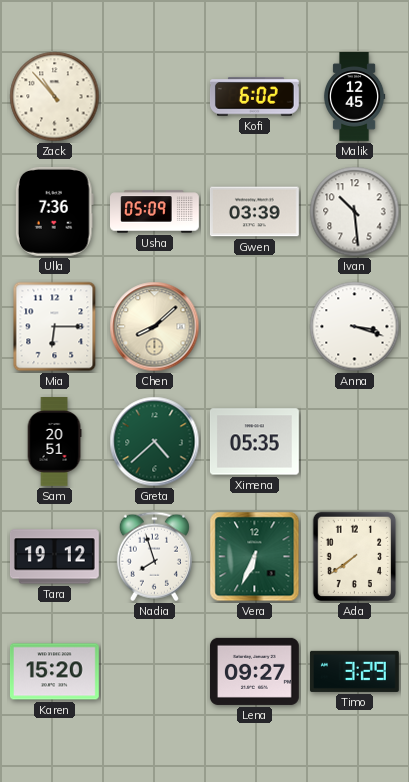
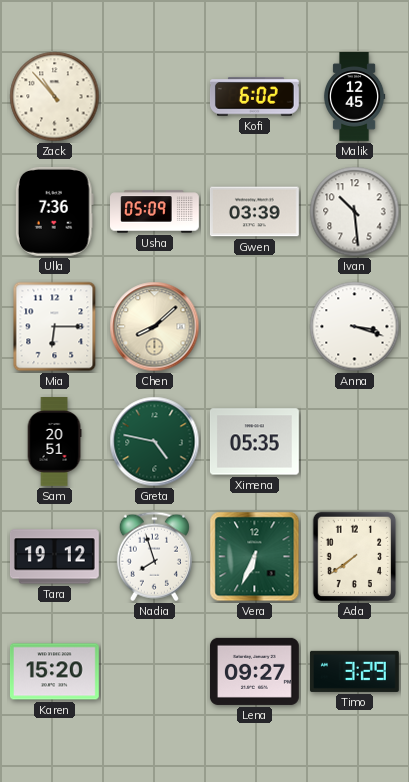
Greta: 4:38 -> 4:47 (155, 442)
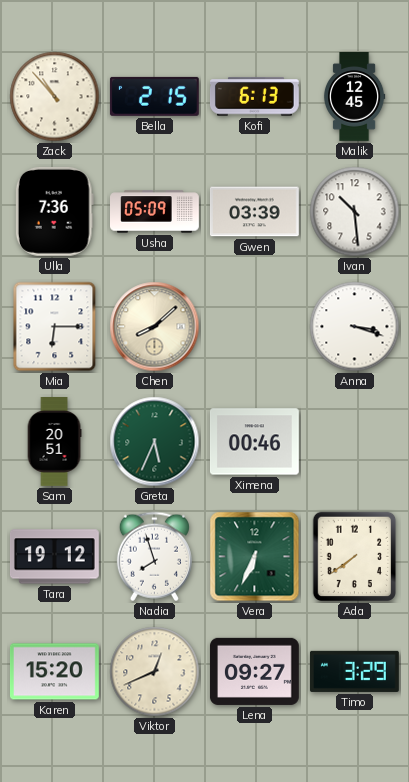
Bella: none -> 2:15 (154, 96)
Kofi: 6:02 -> 6:13 (254, 97)
Greta: 4:47 -> 5:34 (155, 442)
Ximena: 05:35 -> 00:46 (254, 442)
Viktor: none -> 12:41 (155, 672)
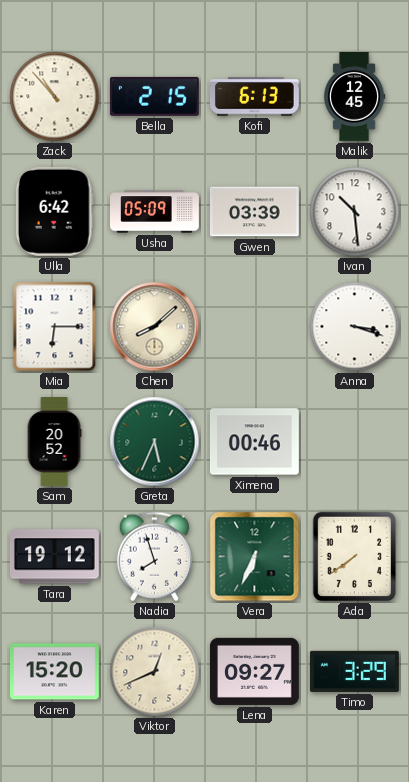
Ulla: 7:36 -> 6:42 (54, 211)
Sam: 20:51 -> 20:52 (54, 442)
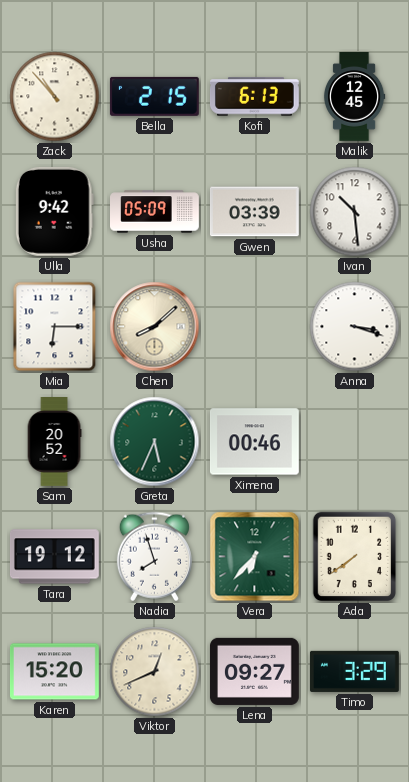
Ulla: 6:42 -> 9:42 (54, 211)
Vera: 6:34 -> 6:37 (255, 557)
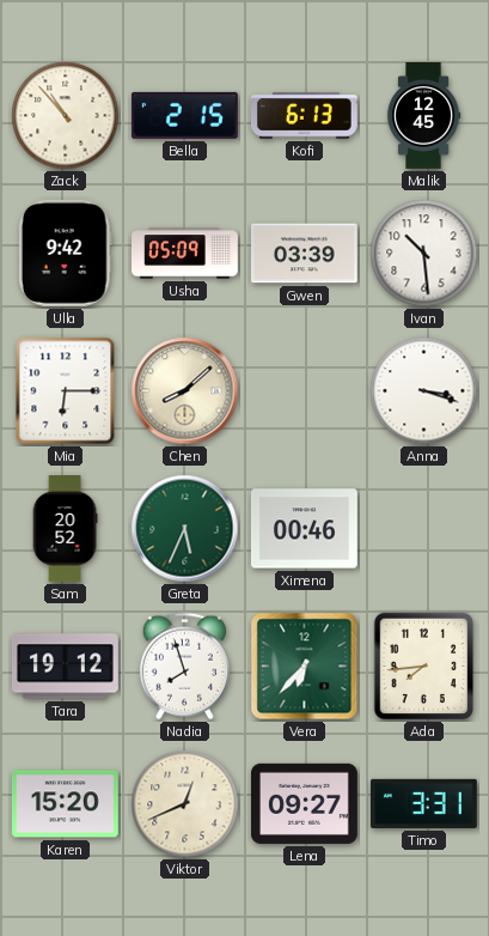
Ada: 7:39 -> 7:44 (424, 667)
Timo: 3:29 -> 3:31 (423, 803)
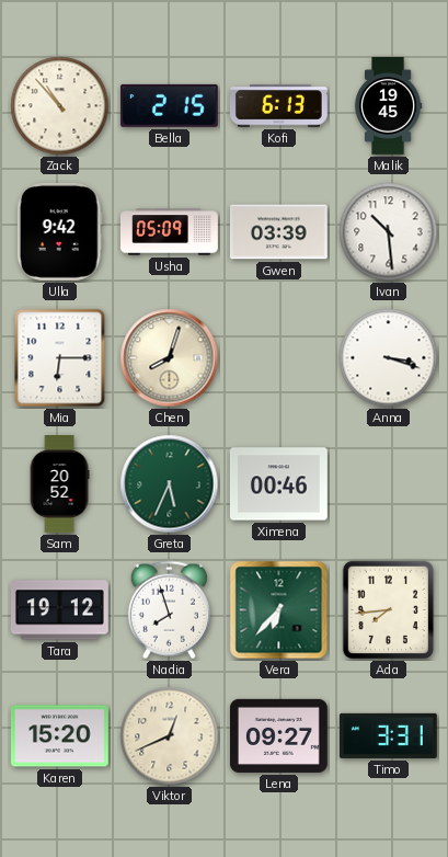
Malik: 12:45 -> 19:45 (388, 106)
Chen: 8:08 -> 8:03 (170, 358)
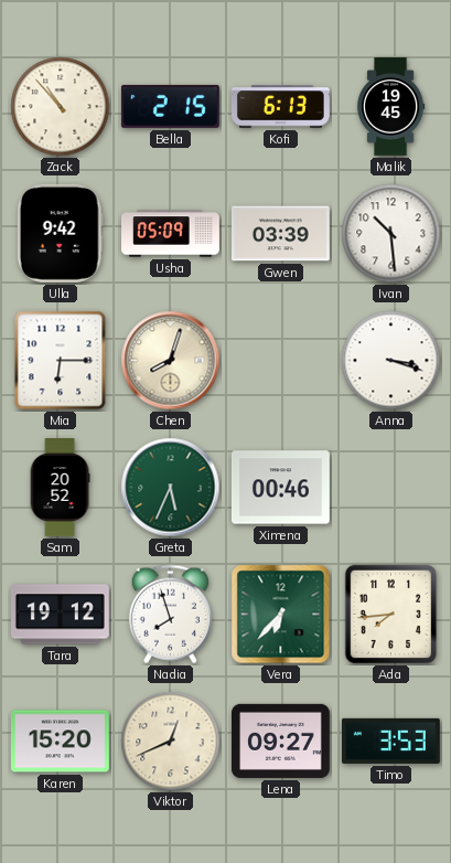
Timo: 3:31 -> 3:53 (390, 741)
